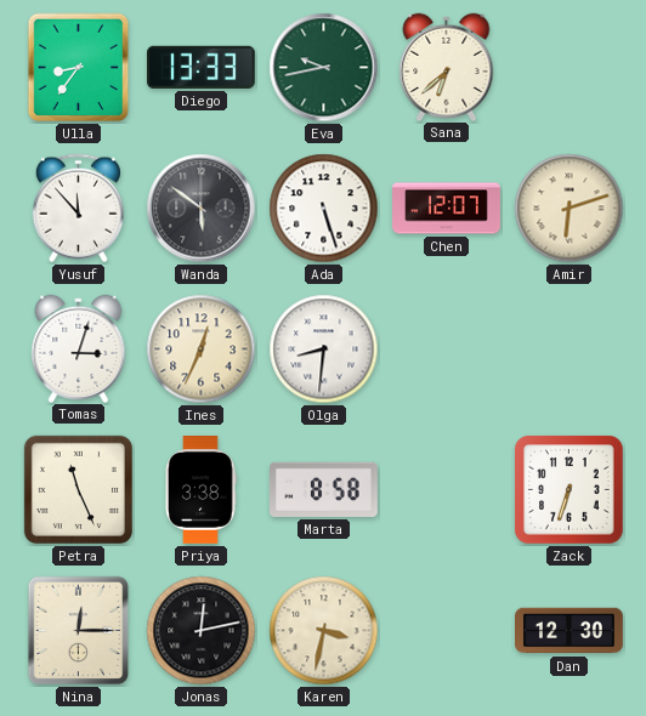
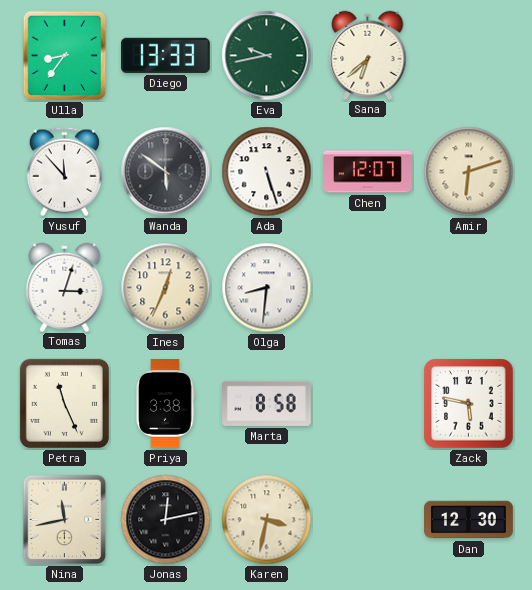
Zack: 6:33 -> 5:47 (469, 404)
Nina: 12:15 -> 11:43 (65, 520)
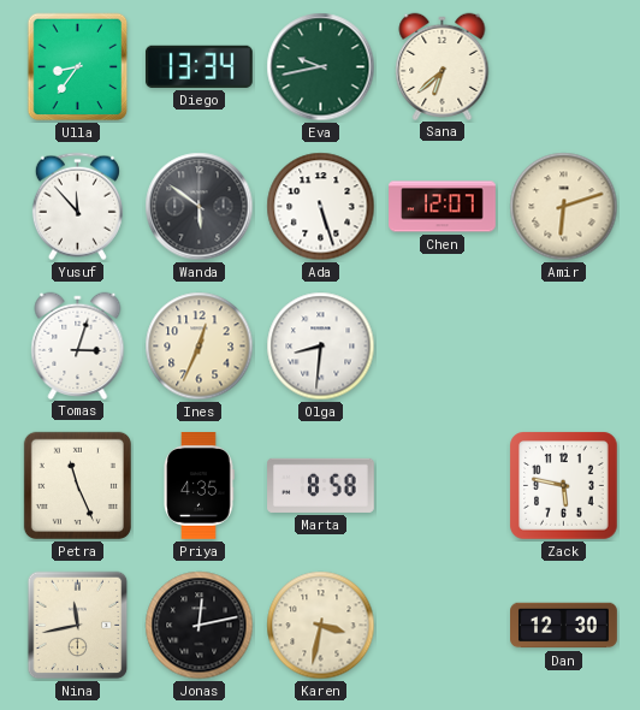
Diego: 13:33 -> 13:34 (198, 66)
Priya: 3:38 -> 4:35 (198, 486)
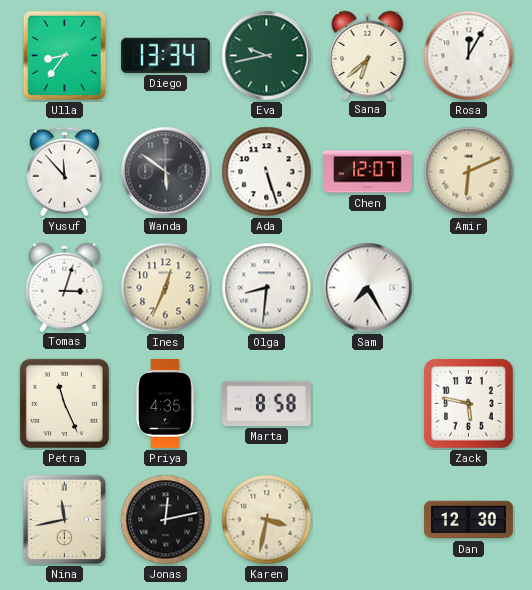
Rosa: none -> 12:05 (469, 56)
Amir: 6:12 -> 6:11 (469, 172)
Sam: none -> 7:25 (368, 288)
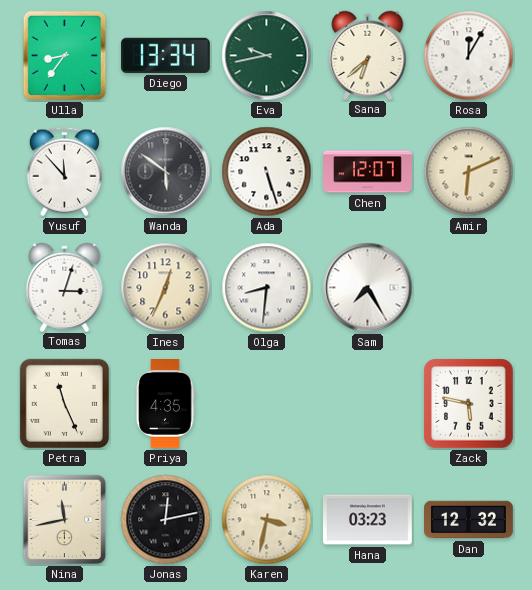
Marta: 8:58 -> none (267, 403)
Hana: none -> 03:23 (368, 520)
Dan: 12:30 -> 12:32 (469, 520)
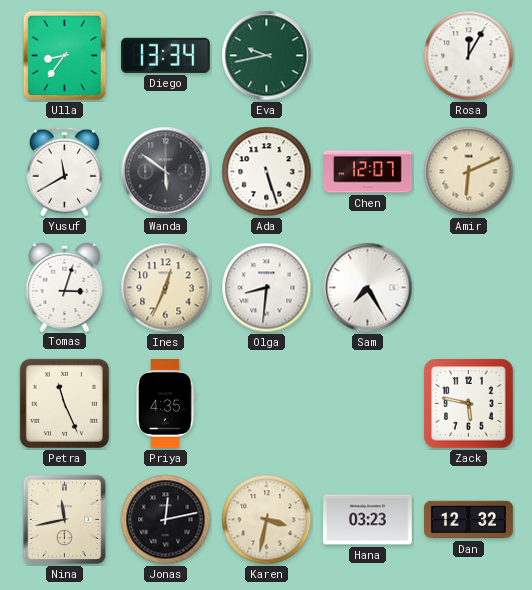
Sana: 6:38 -> none (368, 55)
Yusuf: 11:53 -> 11:40 (64, 172)
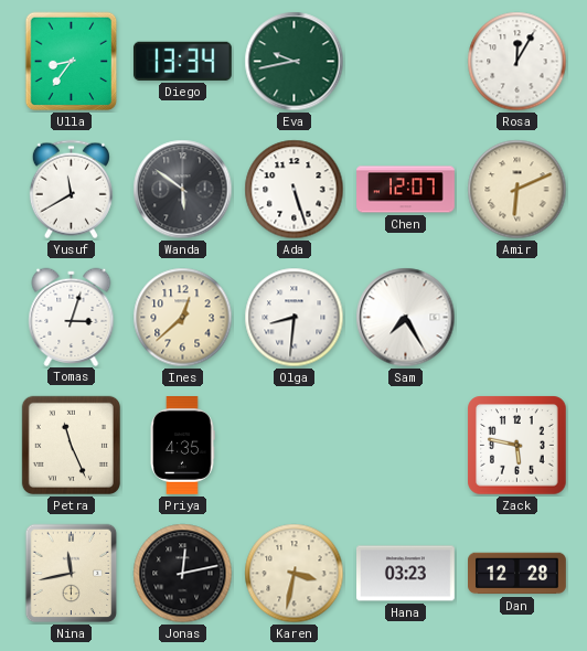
Ines: 12:34 -> 12:38 (183, 318)
Dan: 12:32 -> 12:28 (517, 574)
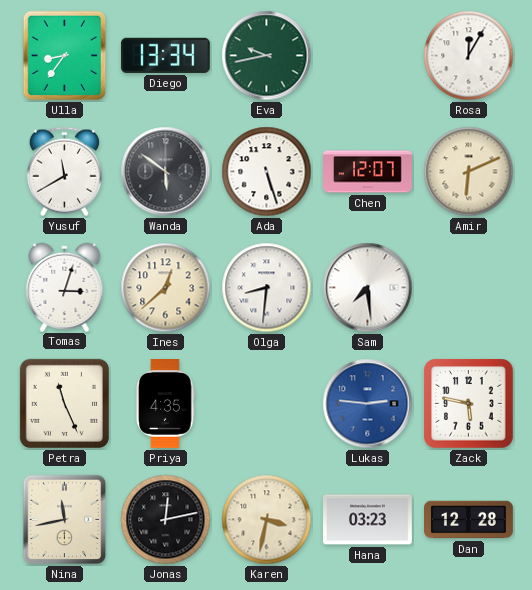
Sam: 7:25 -> 7:29 (368, 288)
Lukas: none -> 2:46 (368, 404)
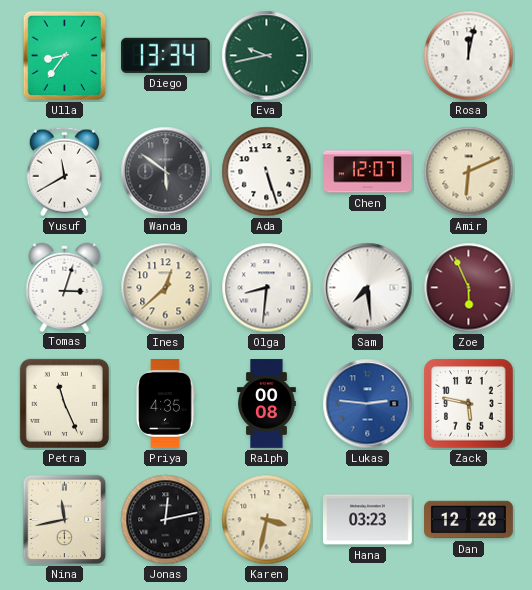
Rosa: 12:05 -> 12:02 (469, 56)
Zoe: none -> 5:56 (469, 288)
Ralph: none -> 00:08 (267, 404)
